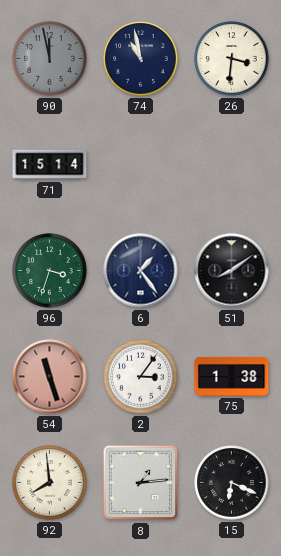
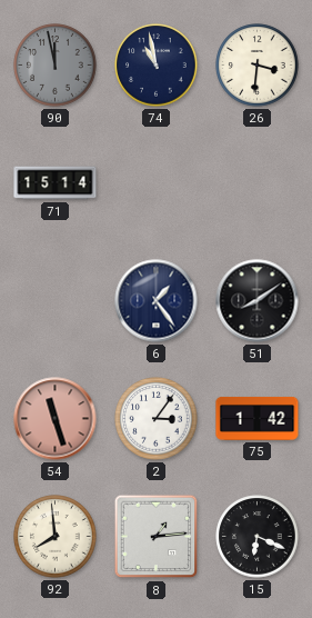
96: 3:33 -> none (50, 271)
75: 1:38 -> 1:42 (258, 419)
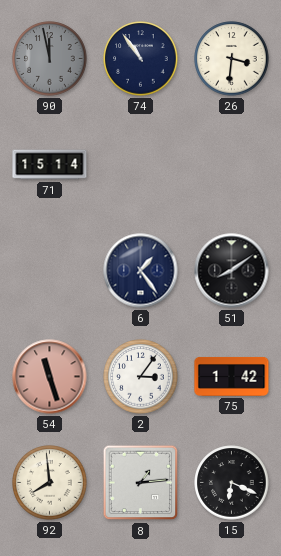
74: 10:58 -> 10:54 (141, 59)
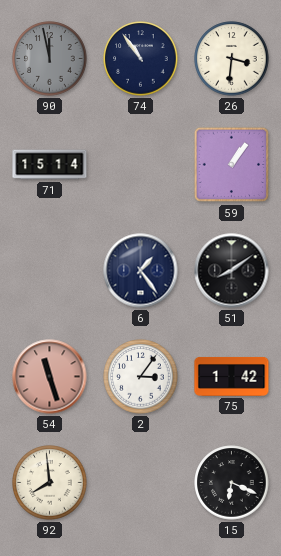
59: none -> 1:06 (232, 165)
8: 1:14 -> none (141, 483)
